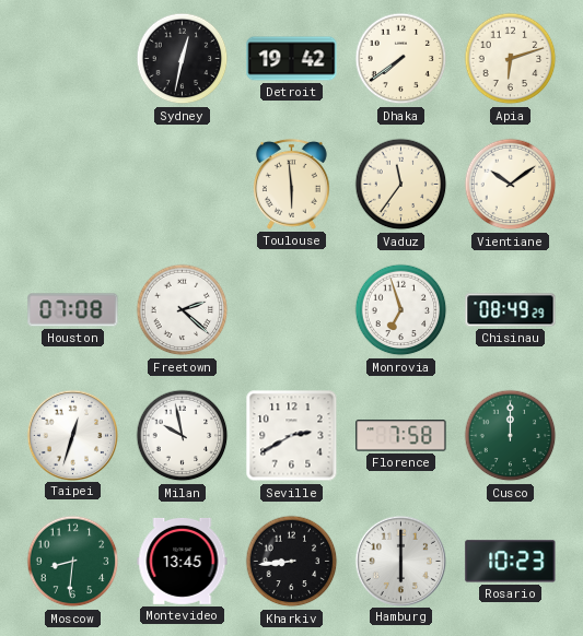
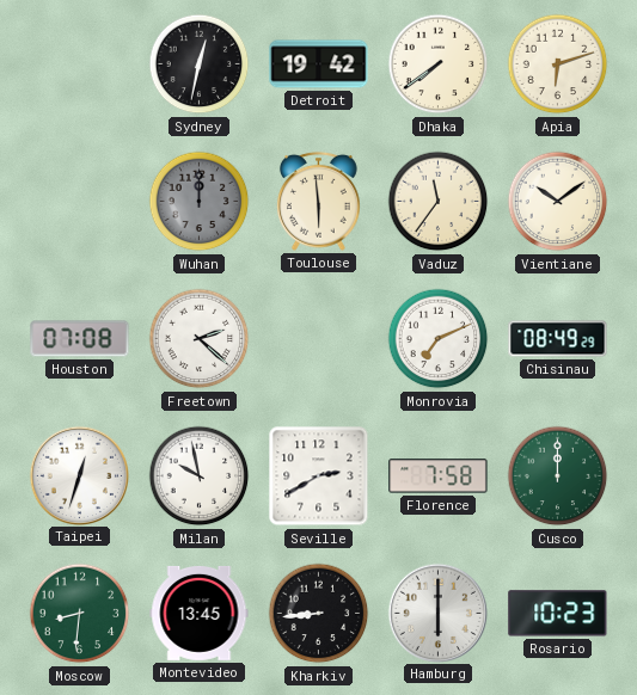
Wuhan: none -> 12:00 (200, 202)
Monrovia: 6:57 -> 7:11 (439, 339)
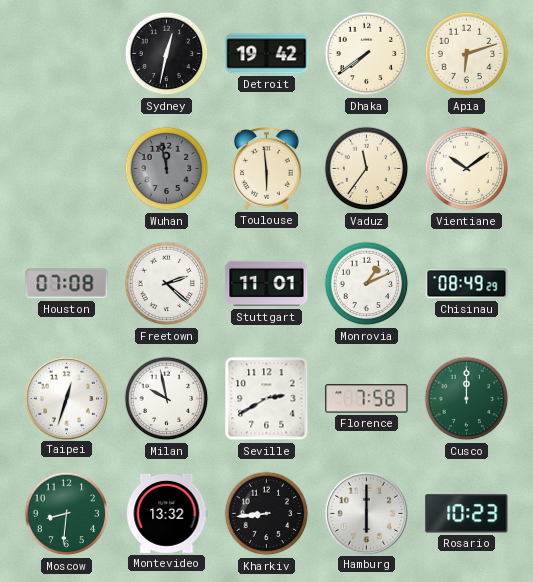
Wuhan: 12:00 -> 11:58 (167, 169)
Stuttgart: none -> 11:01 (267, 284)
Monrovia: 7:11 -> 1:11 (367, 284)
Montevideo: 13:45 -> 13:32 (167, 513)
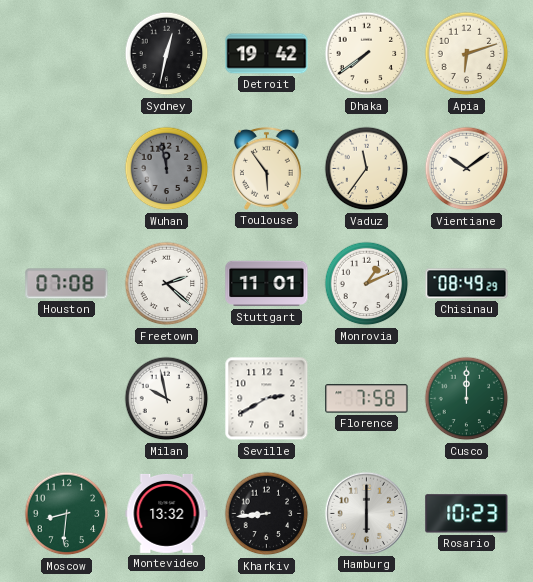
Toulouse: 5:59 -> 5:54 (267, 168)
Taipei: 12:33 -> none (66, 398)
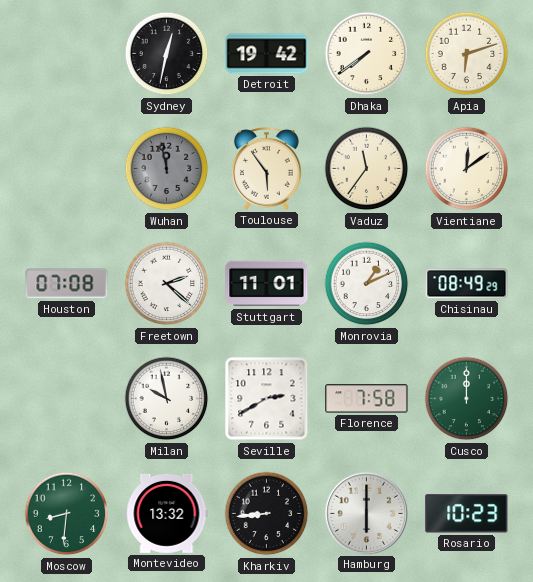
Vientiane: 10:09 -> 12:09 (467, 169)
